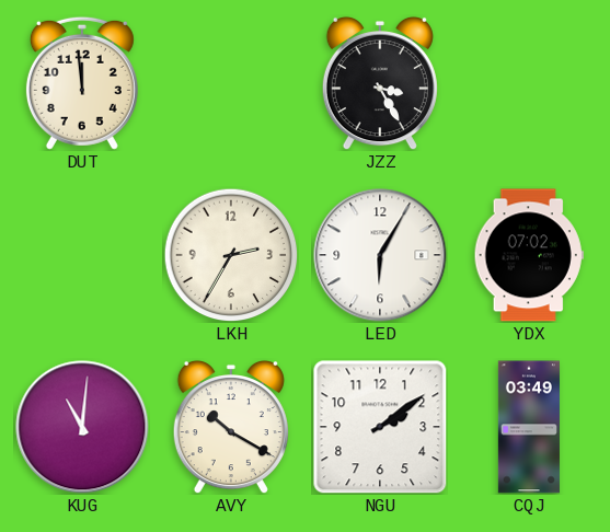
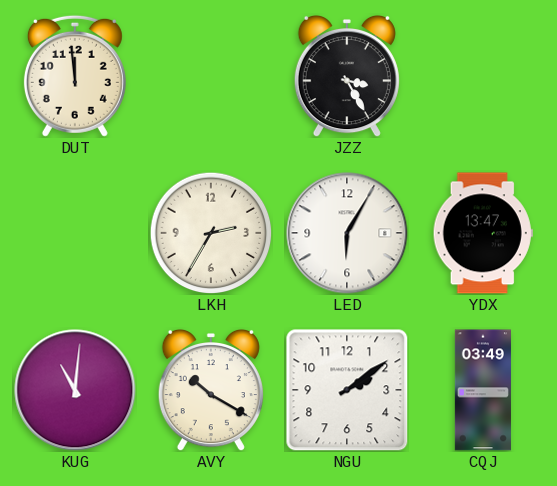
YDX: 07:02 -> 13:47 (483, 233)
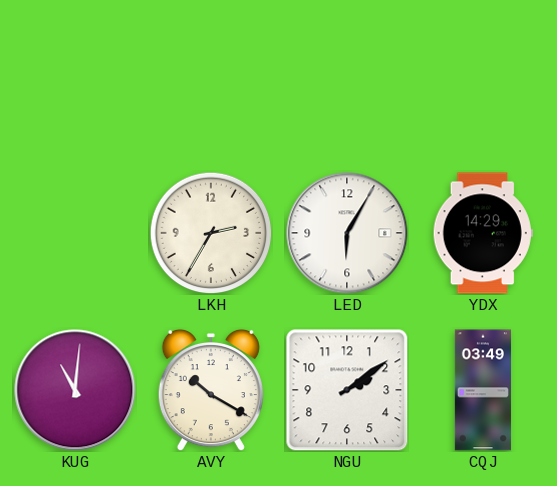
DUT: 11:59 -> none (75, 76)
JZZ: 3:25 -> none (347, 76)
YDX: 13:47 -> 14:29 (483, 233)
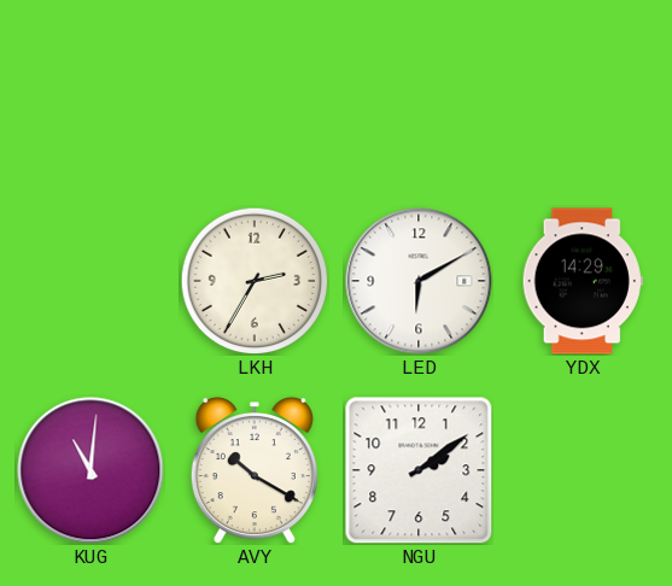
LED: 6:05 -> 6:10 (419, 281)
CQJ: 03:49 -> none (483, 390)
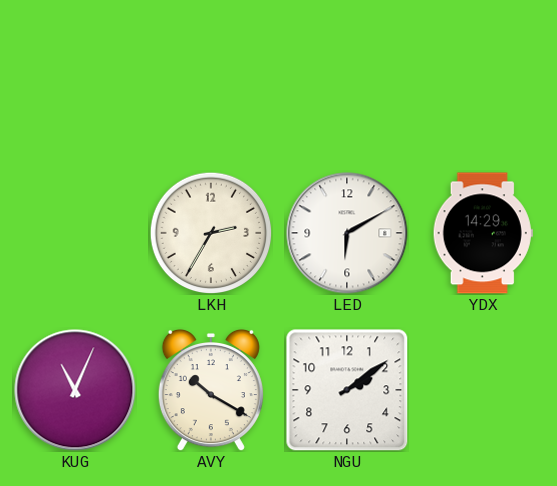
KUG: 11:01 -> 11:04 (75, 390)
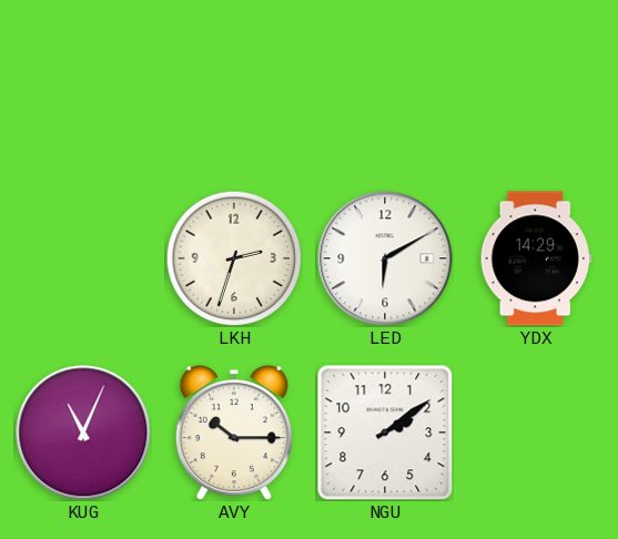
LKH: 2:35 -> 2:33 (234, 258)
AVY: 10:20 -> 10:15 (234, 433)
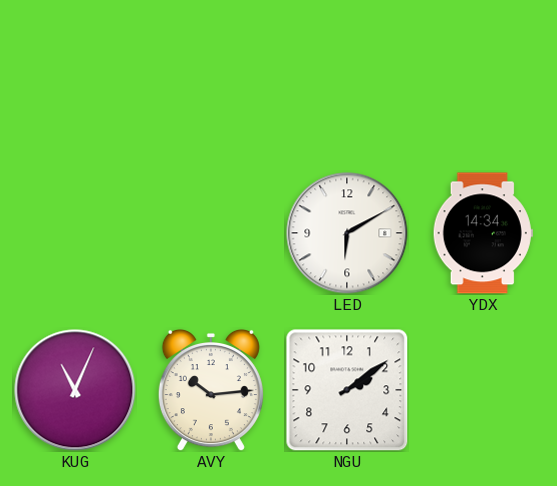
LKH: 2:33 -> none (234, 258)
YDX: 14:29 -> 14:34 (483, 233)
AVY: 10:15 -> 10:14 (211, 390)
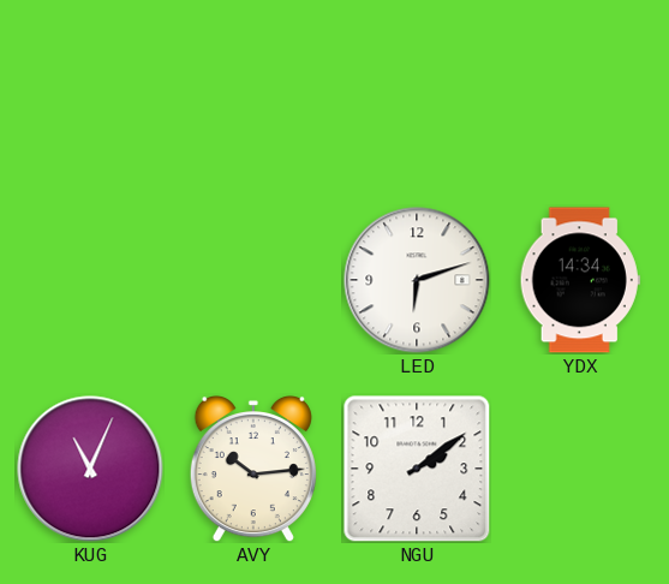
LED: 6:10 -> 6:12 (417, 280)
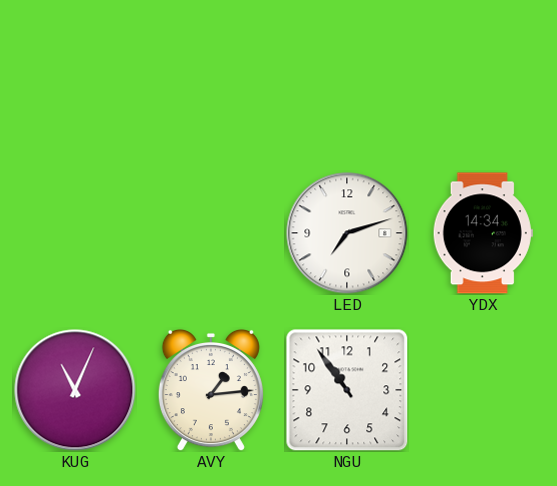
LED: 6:12 -> 7:12 (347, 233)
AVY: 10:14 -> 1:14 (211, 390)
NGU: 2:09 -> 10:54 (347, 390)
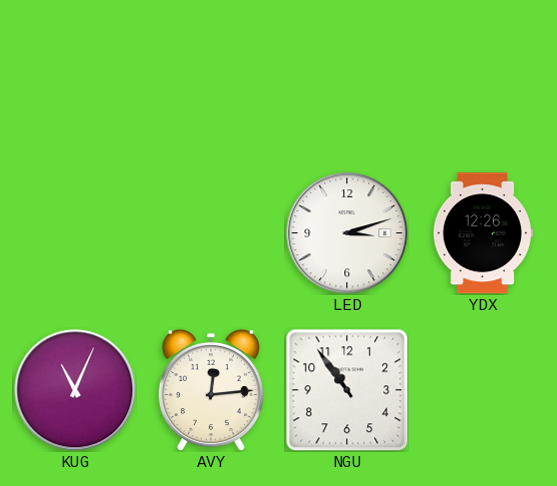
LED: 7:12 -> 3:12 (347, 233)
YDX: 14:34 -> 12:26 (483, 233)
AVY: 1:14 -> 12:14 (211, 390)
